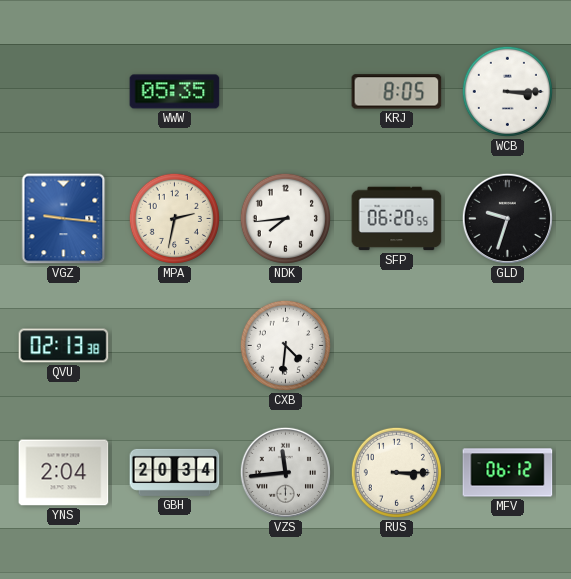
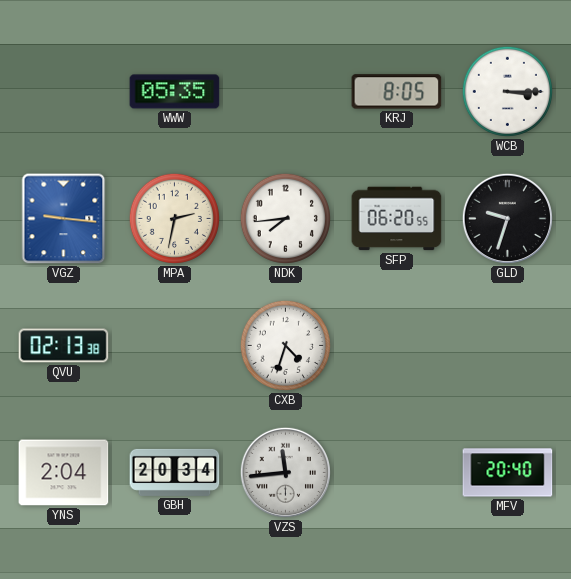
CXB: 4:31 -> 4:33 (285, 345)
RUS: 3:15 -> none (396, 472)
MFV: 06:12 -> 20:40 (508, 473)
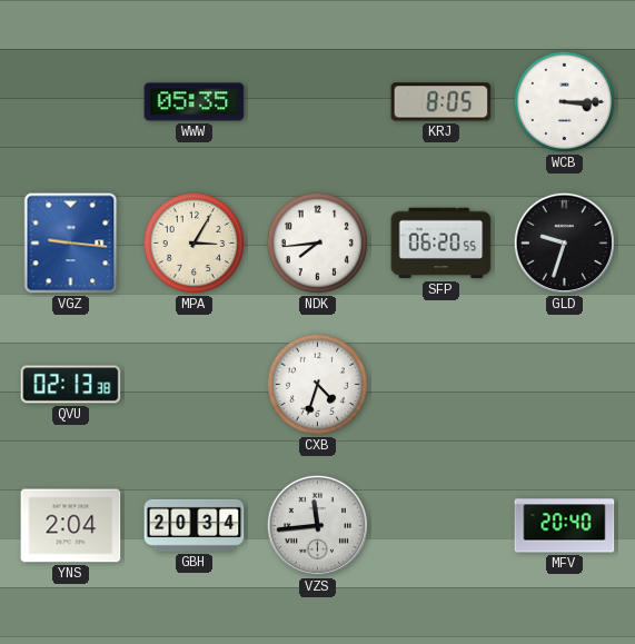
MPA: 2:32 -> 3:05 (194, 242)
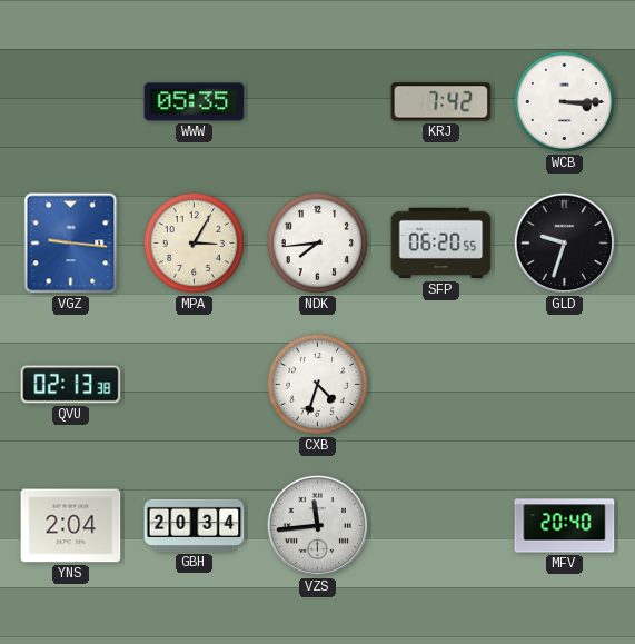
KRJ: 8:05 -> 7:42 (441, 102)
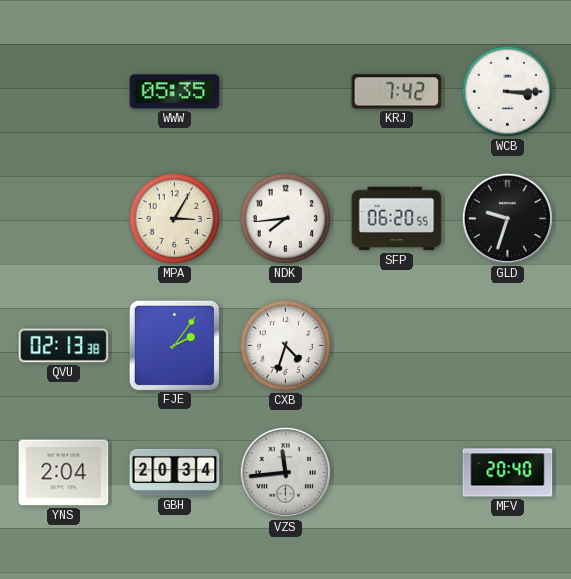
VGZ: 9:16 -> none (71, 244)
FJE: none -> 2:06 (174, 345)
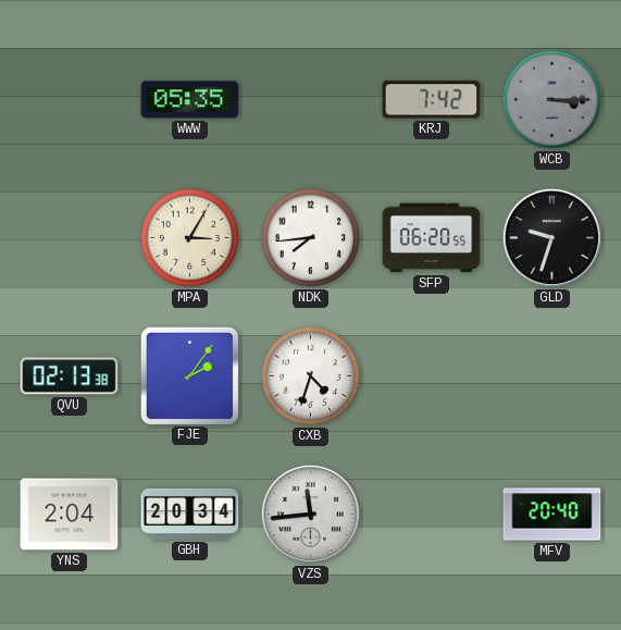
WCB dial: white -> grey (551, 99)
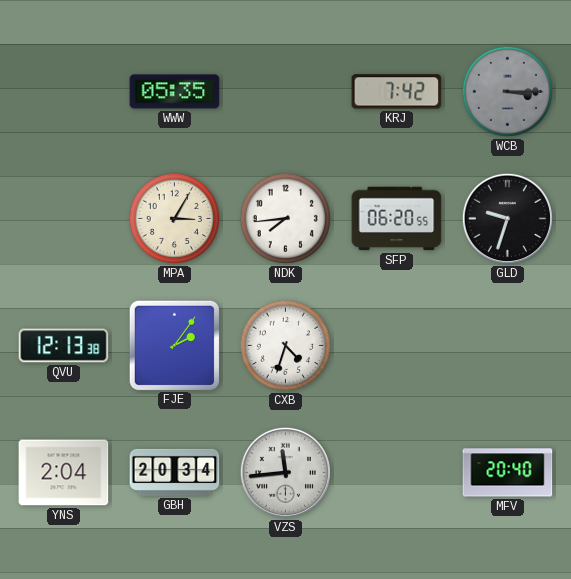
QVU: 02:13 -> 12:13 (64, 346)
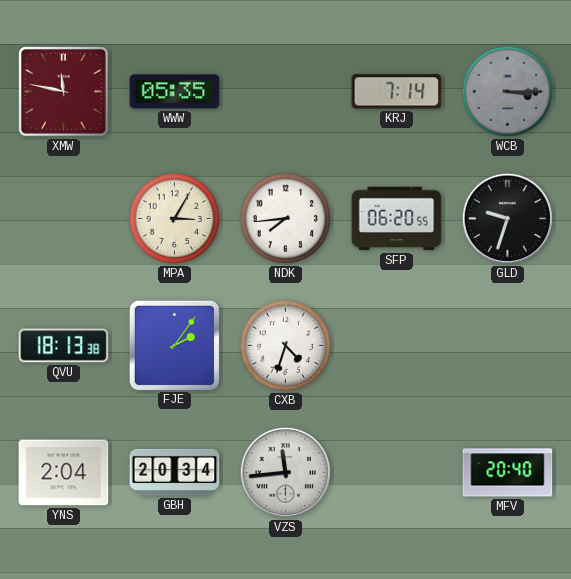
XMW: none -> 11:47 (64, 92)
KRJ: 7:42 -> 7:14 (397, 92)
QVU: 12:13 -> 18:13 (64, 346)
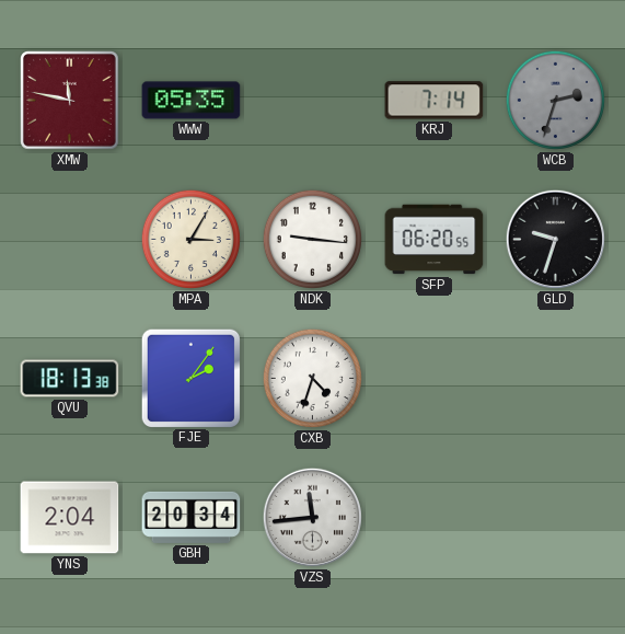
WCB: 3:15 -> 2:33 (555, 100)
NDK: 7:44 -> 9:16 (312, 239)
MFV: 20:40 -> none (508, 473)
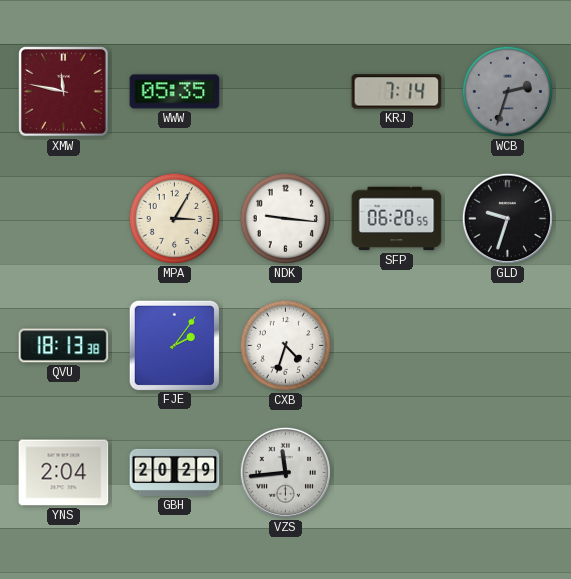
GBH: 20:34 -> 20:29 (175, 472)
